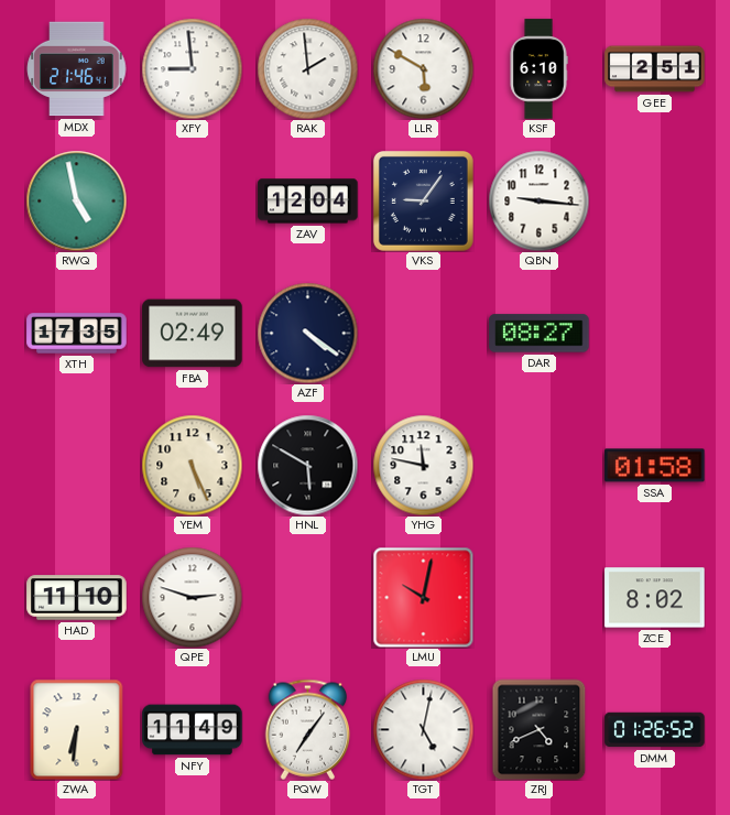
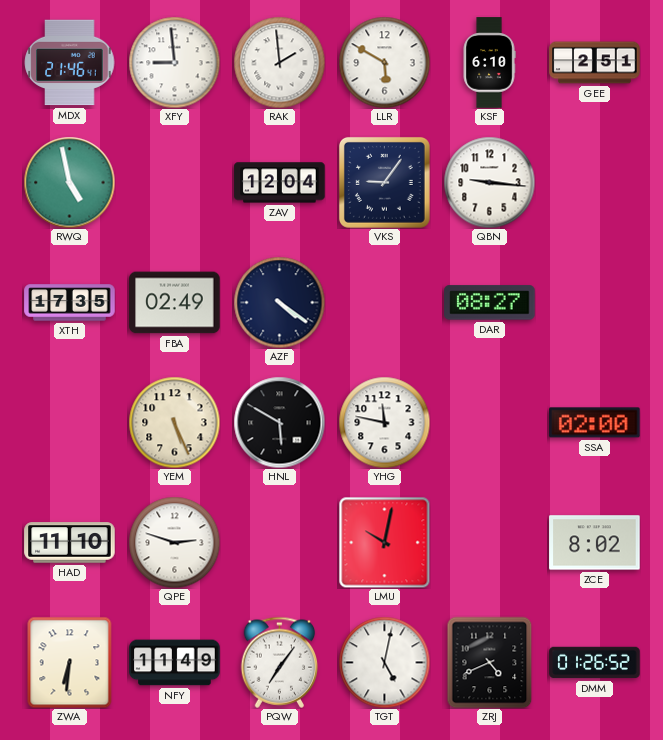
SSA: 01:58 -> 02:00 (595, 423)
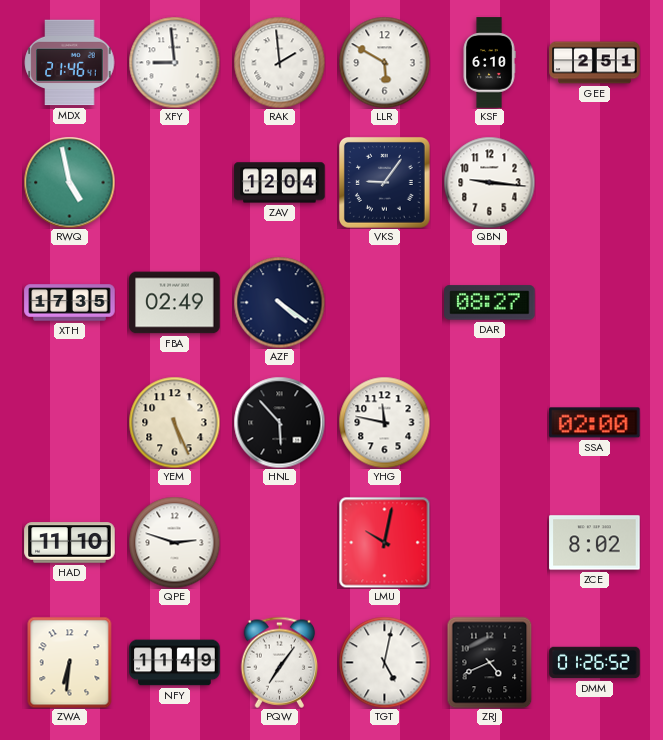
HNL: 5:50 -> 5:53 (279, 422)
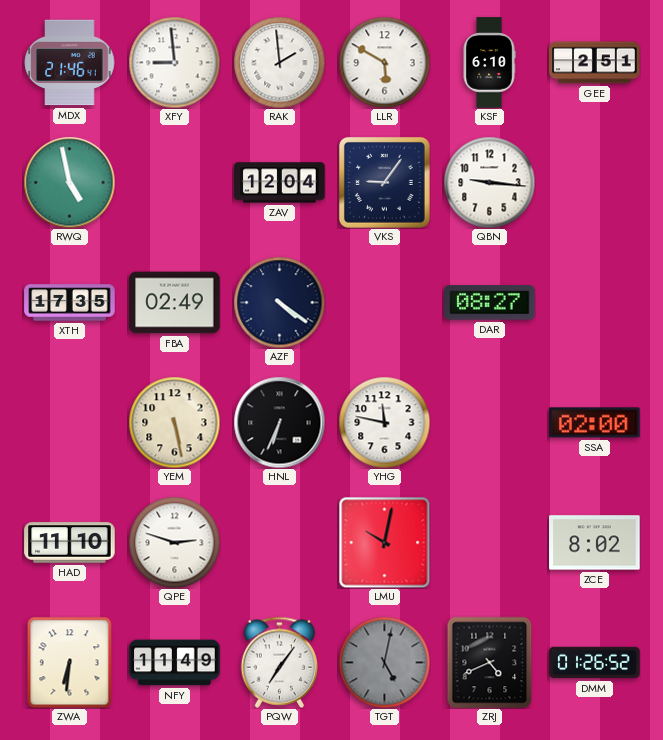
YEM: 5:26 -> 5:28 (174, 422)
HNL: 5:53 -> 6:34 (279, 422)
TGT dial: white -> grey (384, 662)
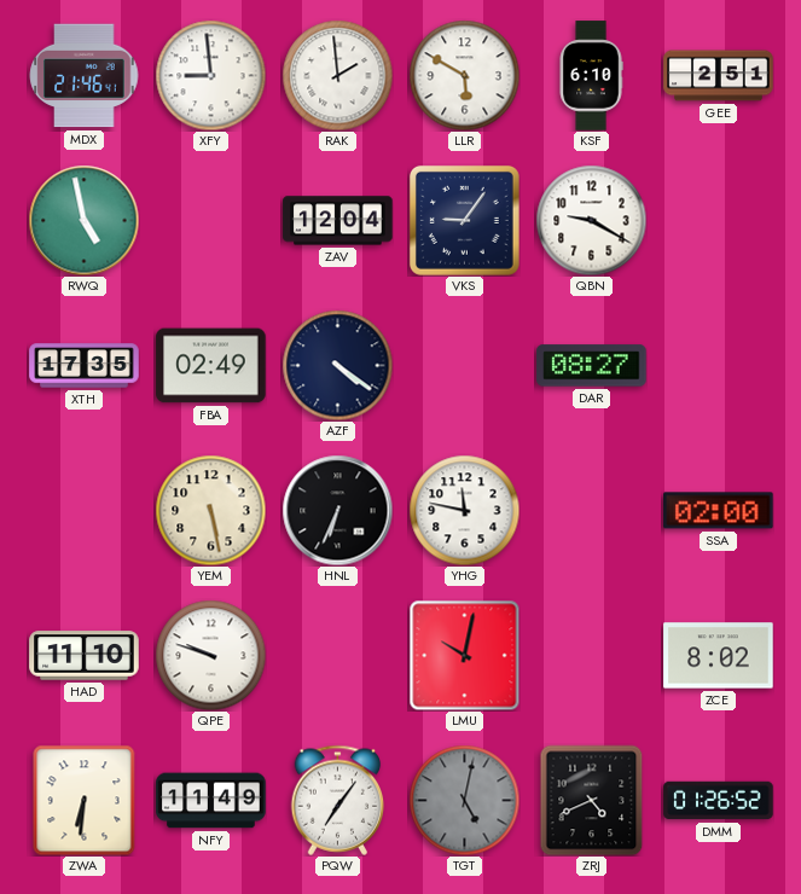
QBN: 9:16 -> 9:20 (591, 220)
QPE: 2:48 -> 9:48 (210, 655)
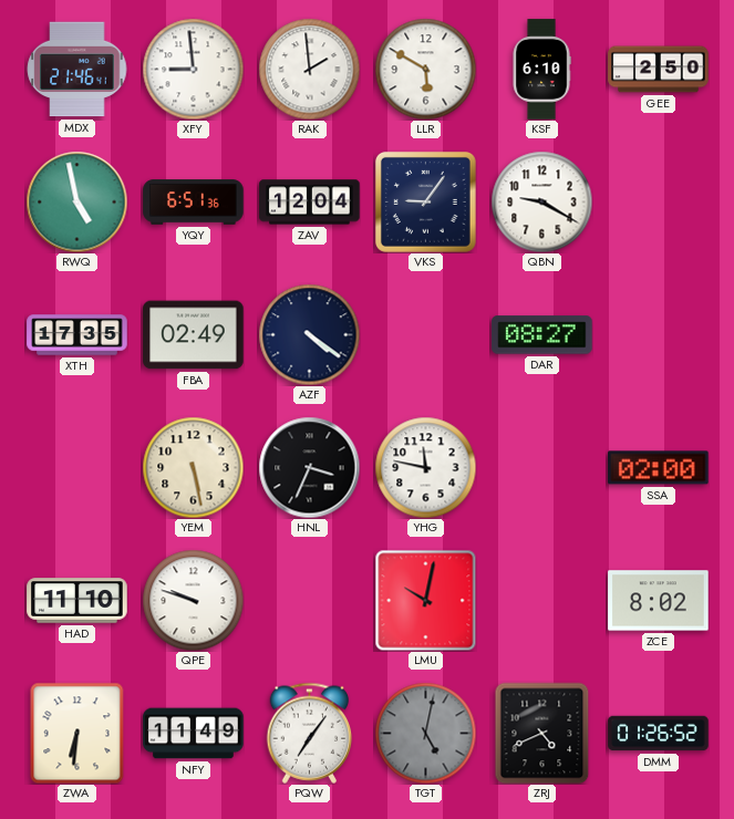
GEE: 2:51 -> 2:50 (659, 70)
YQY: none -> 6:51 (194, 203)
HNL: 6:34 -> 3:34 (309, 467)
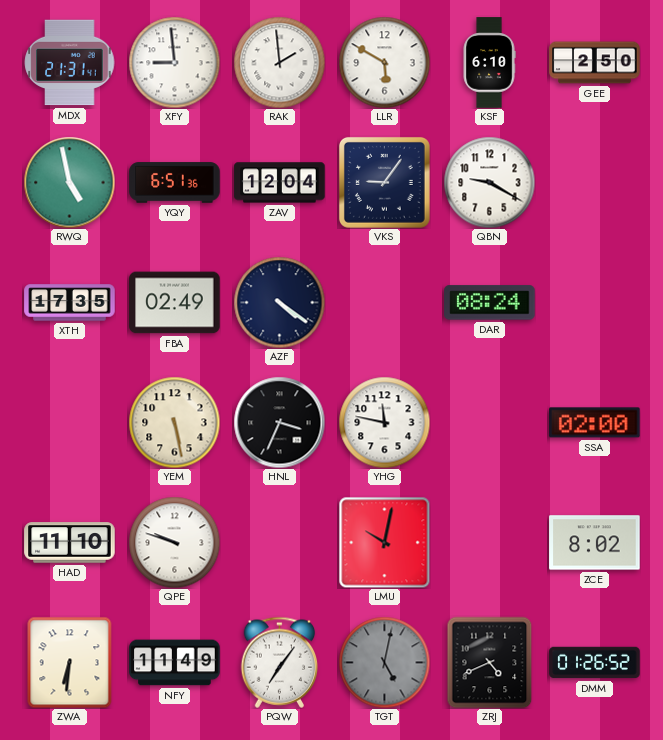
MDX: 21:46 -> 21:31 (69, 63)
DAR: 08:27 -> 08:24 (490, 303)
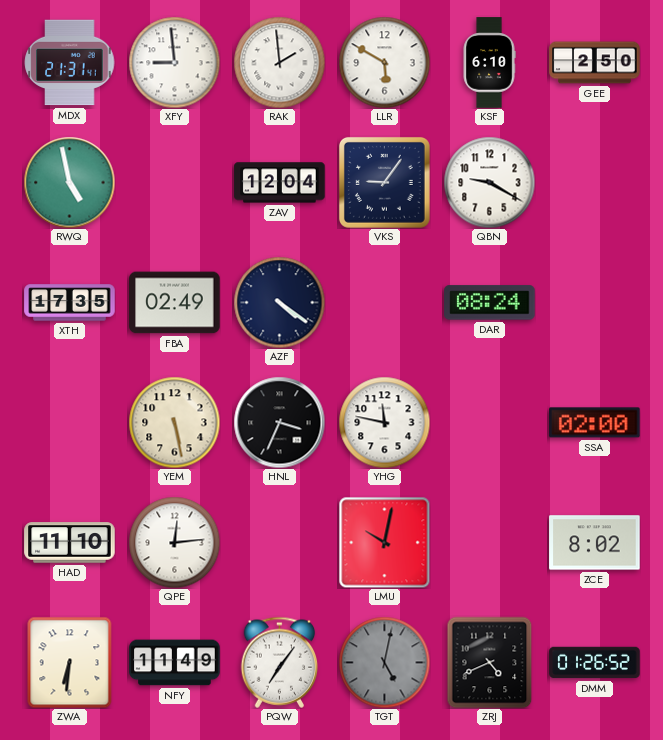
YQY: 6:51 -> none (175, 183)
QPE: 9:48 -> 12:14 (174, 542)
